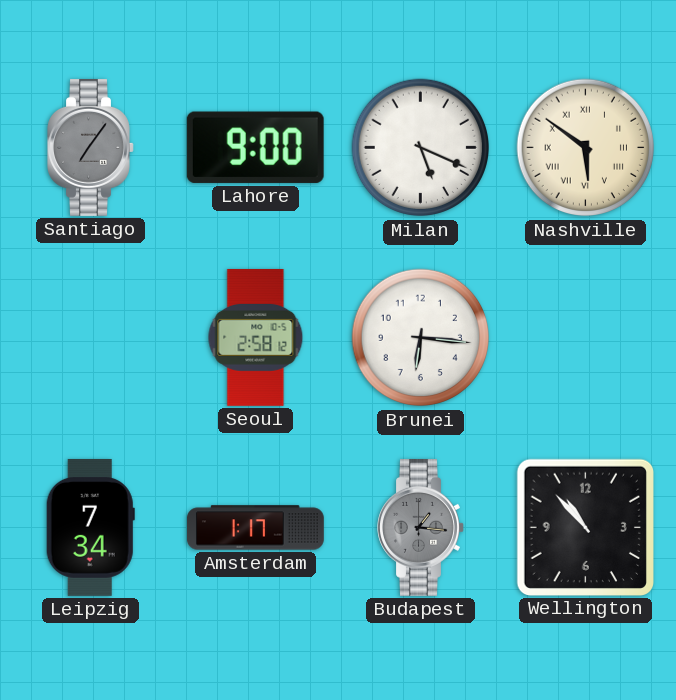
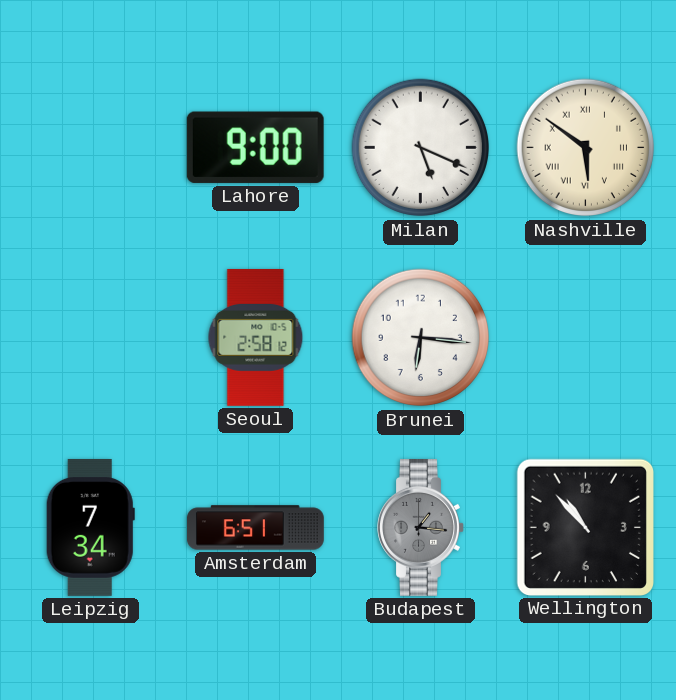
Santiago: 7:06 -> none (91, 147)
Amsterdam: 1:17 -> 6:51 (255, 528)
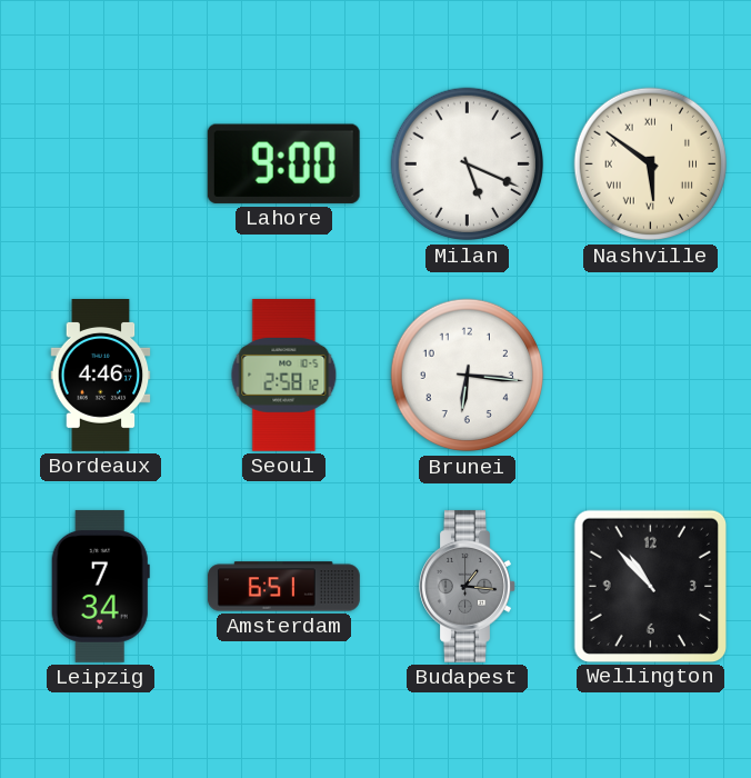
Bordeaux: none -> 4:46 (101, 376)
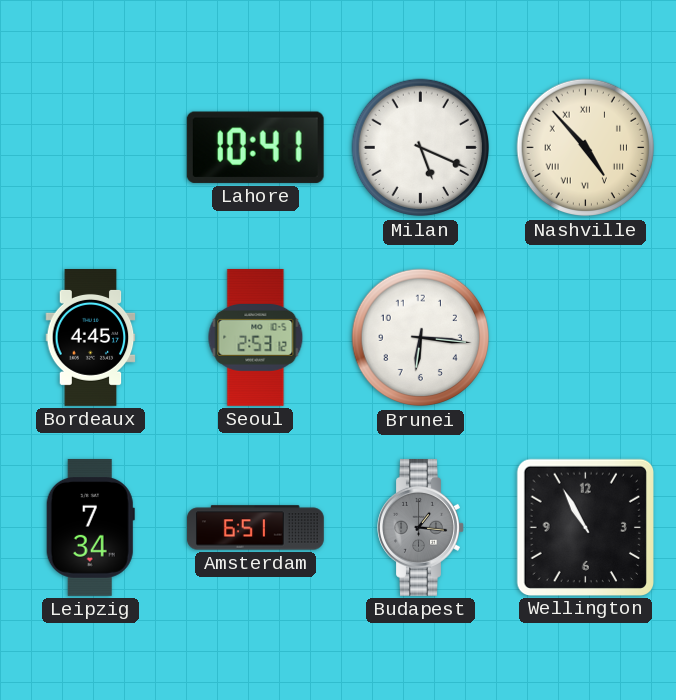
Lahore: 9:00 -> 10:41 (255, 147)
Nashville: 5:51 -> 4:53 (586, 148)
Bordeaux: 4:46 -> 4:45 (91, 338)
Seoul: 2:58 -> 2:53 (256, 337)
Wellington: 10:53 -> 10:55 (585, 527)
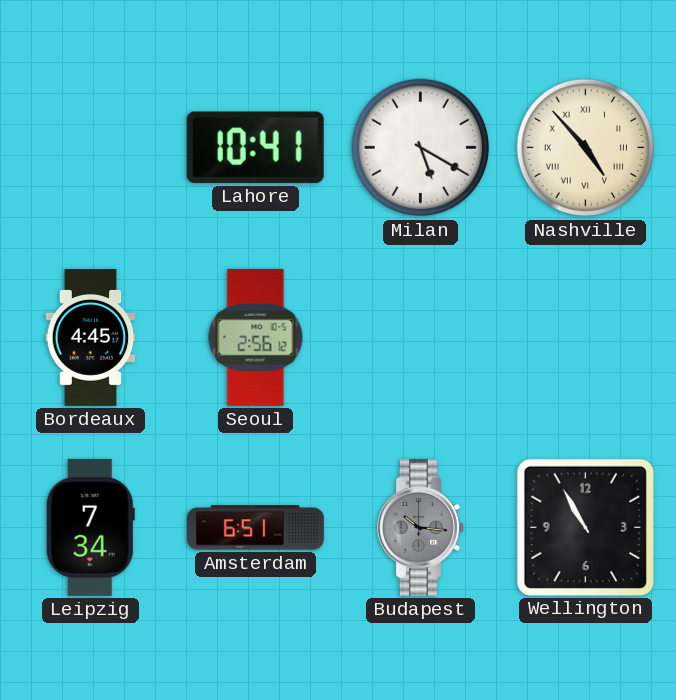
Milan: 5:19 -> 5:20 (421, 148)
Seoul: 2:53 -> 2:56 (256, 337)
Brunei: 6:16 -> none (421, 338)
Budapest: 1:16 -> 10:16 (421, 527)
